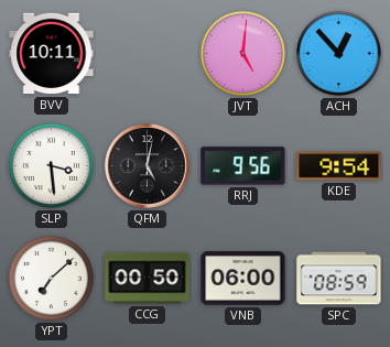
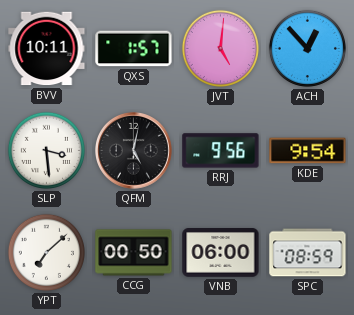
QXS: none -> 1:57 (134, 49)
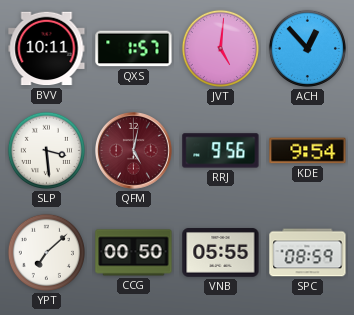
QFM dial: black -> burgundy (134, 151)
VNB: 06:00 -> 05:55 (221, 253)
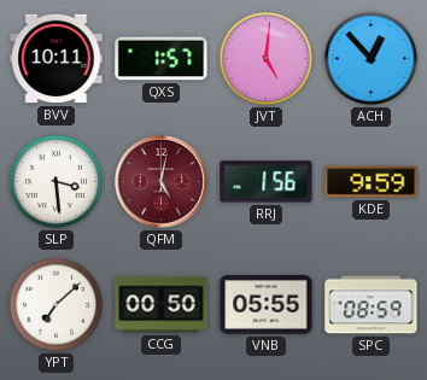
RRJ: 9:56 -> 1:56 (267, 182)
KDE: 9:54 -> 9:59 (372, 182)
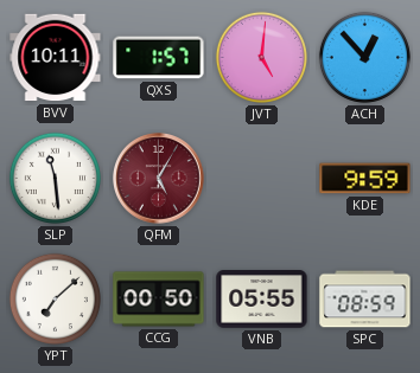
SLP: 3:29 -> 11:29 (55, 178)
QFM: 5:02 -> 5:05 (159, 179)
RRJ: 1:56 -> none (267, 182)
